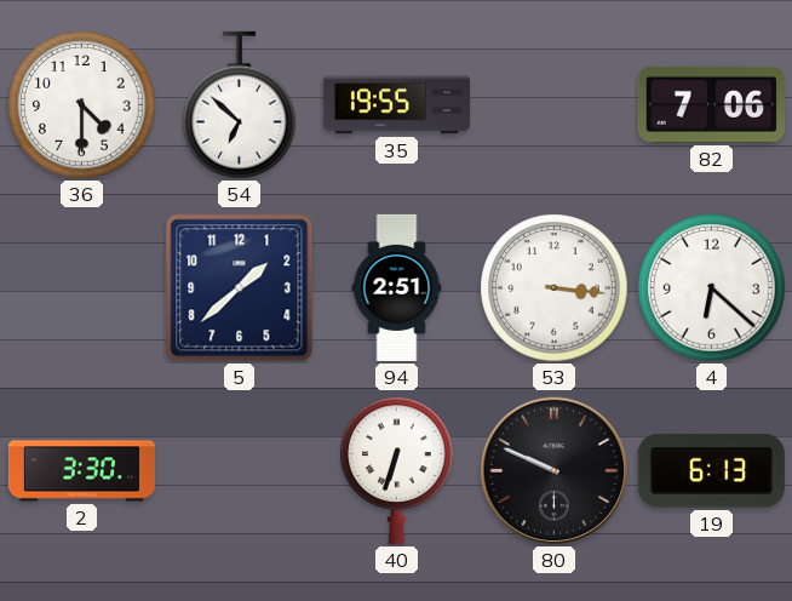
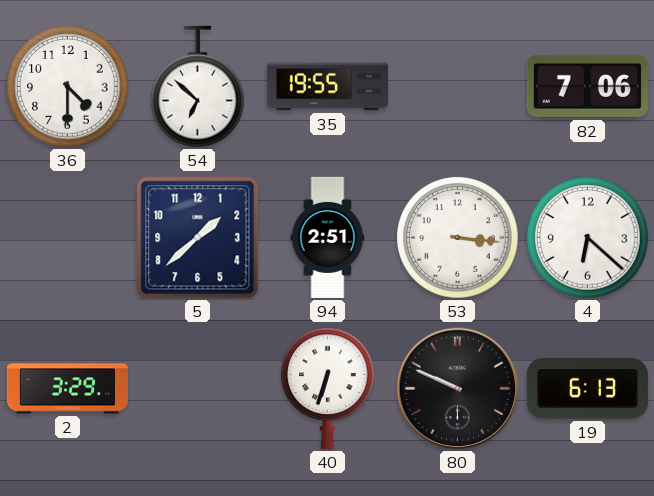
2: 3:30 -> 3:29 (67, 389)
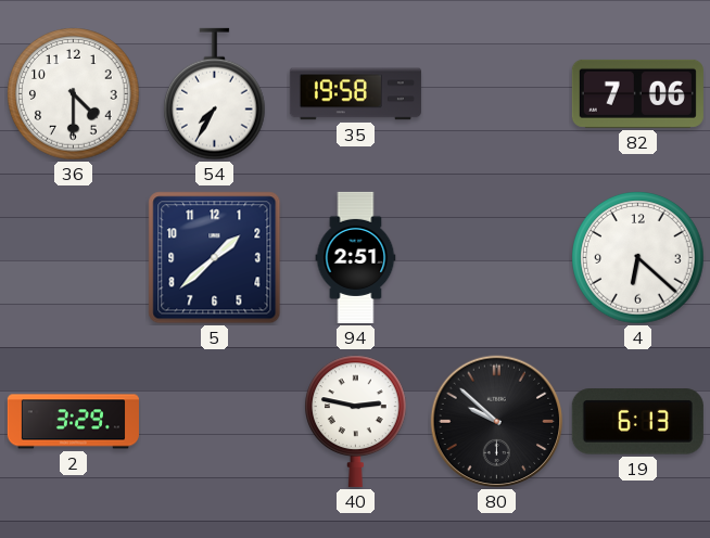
54: 6:52 -> 7:35 (215, 94)
35: 19:55 -> 19:58 (355, 94)
53: 3:16 -> none (458, 238)
40: 6:33 -> 2:47 (356, 421)
80: 9:49 -> 9:52 (497, 422)
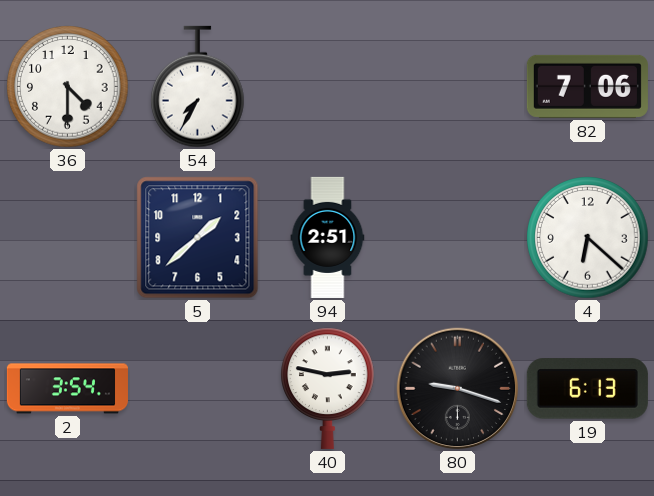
35: 19:58 -> none (355, 94)
2: 3:29 -> 3:54 (67, 389)
80: 9:52 -> 9:18 (458, 389)
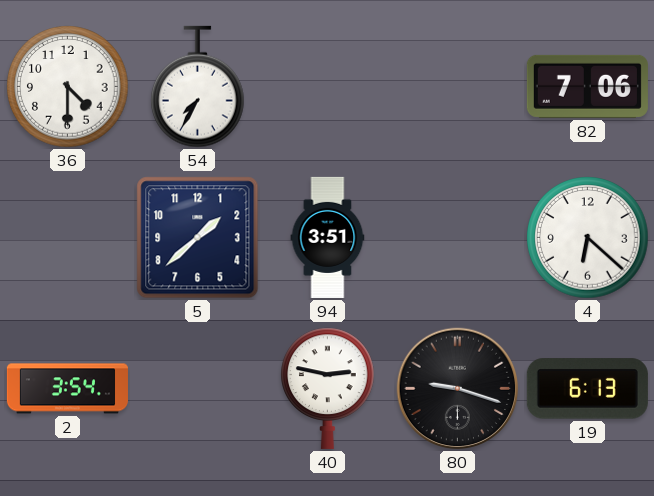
94: 2:51 -> 3:51 (328, 237)
